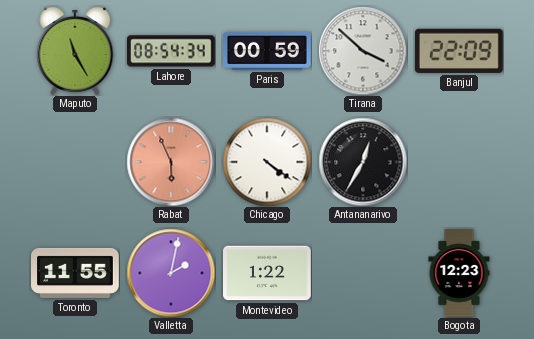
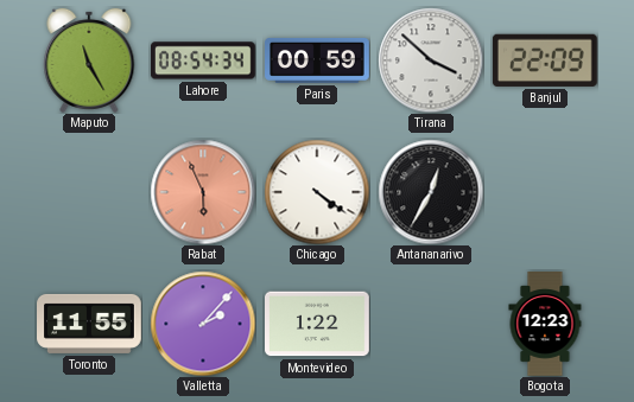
Valletta: 2:02 -> 2:07 (203, 324)
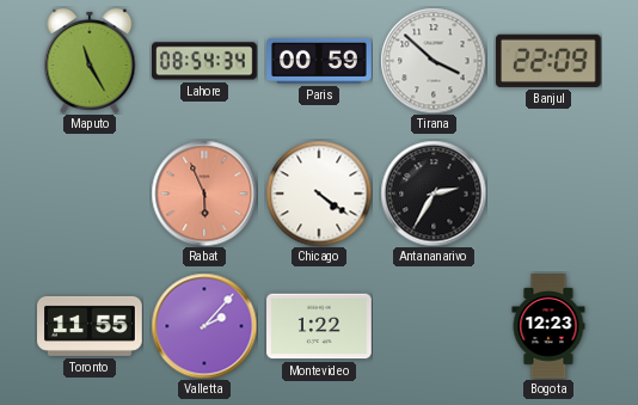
Antananarivo: 12:35 -> 2:35 (434, 194)
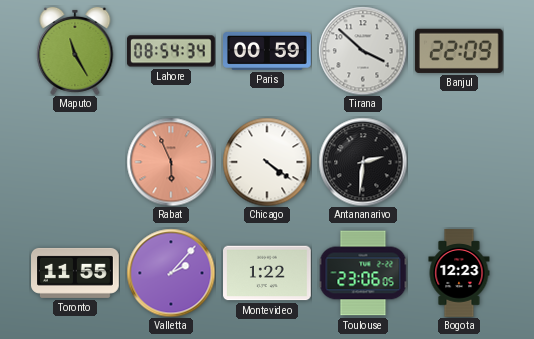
Antananarivo: 2:35 -> 2:31 (363, 162)
Toulouse: none -> 23:06 (363, 273)
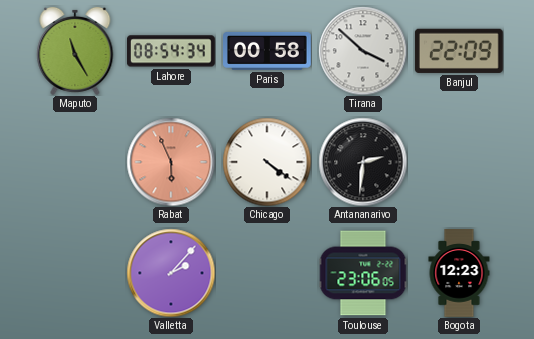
Paris: 00:59 -> 00:58 (268, 51)
Toronto: 11:55 -> none (76, 273)
Montevideo: 1:22 -> none (268, 273)
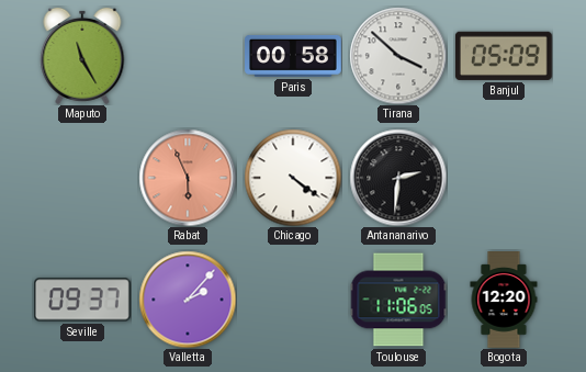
Lahore: 08:54 -> none (172, 51)
Banjul: 22:09 -> 05:09 (504, 56)
Seville: none -> 09:37 (83, 300)
Toulouse: 23:06 -> 11:06 (398, 300)
Bogota: 12:23 -> 12:20 (504, 301)
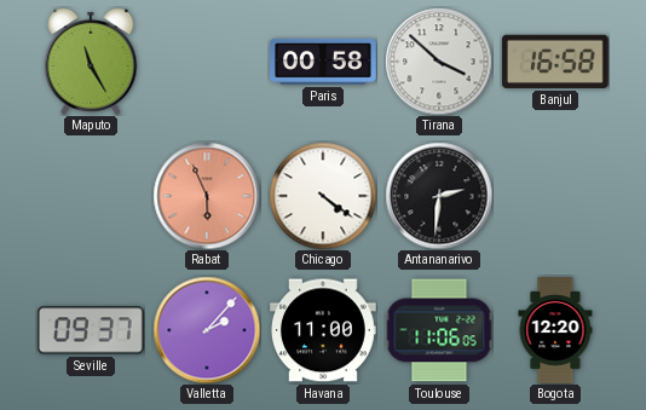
Banjul: 05:09 -> 16:58 (555, 62)
Havana: none -> 11:00 (324, 330)
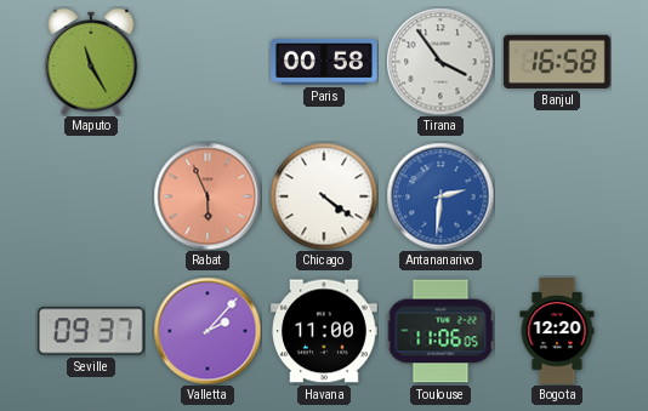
Tirana: 3:52 -> 3:54 (440, 62)
Antananarivo dial: black -> blue (440, 196)
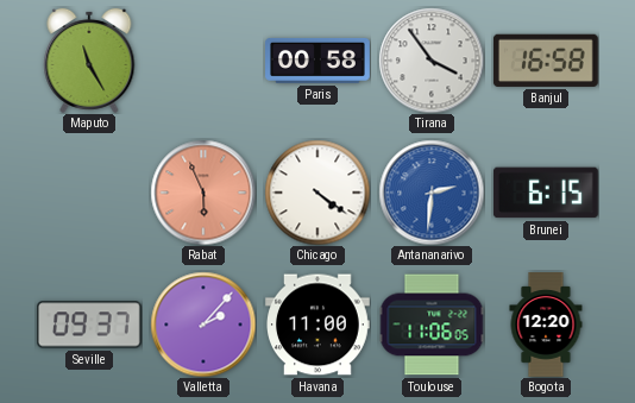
Brunei: none -> 6:15 (546, 193)
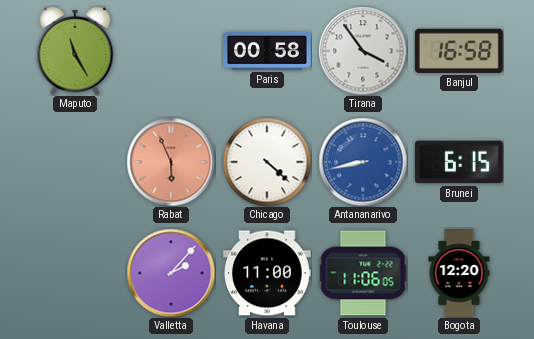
Chicago: 4:21 -> 4:22 (267, 162)
Antananarivo: 2:31 -> 8:43 (363, 162)
Seville: 09:37 -> none (90, 325)
